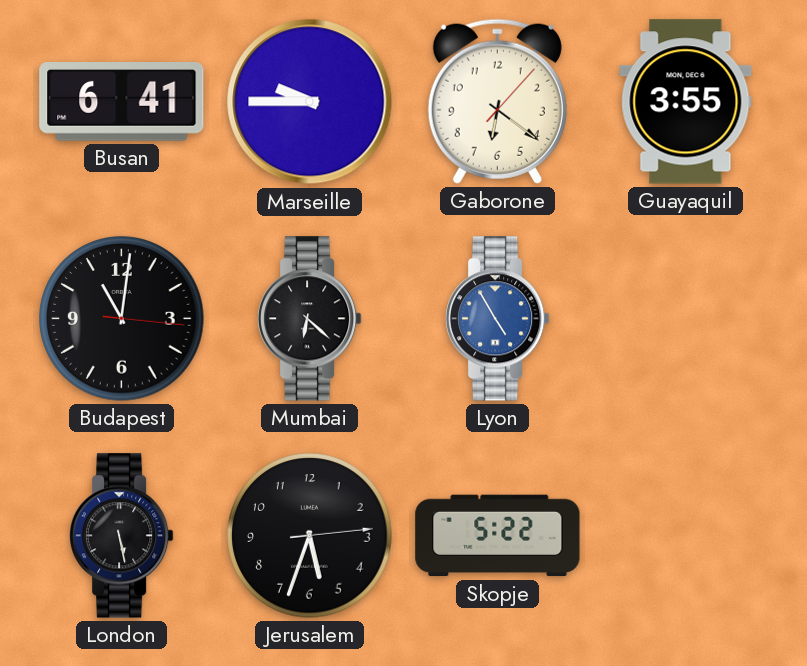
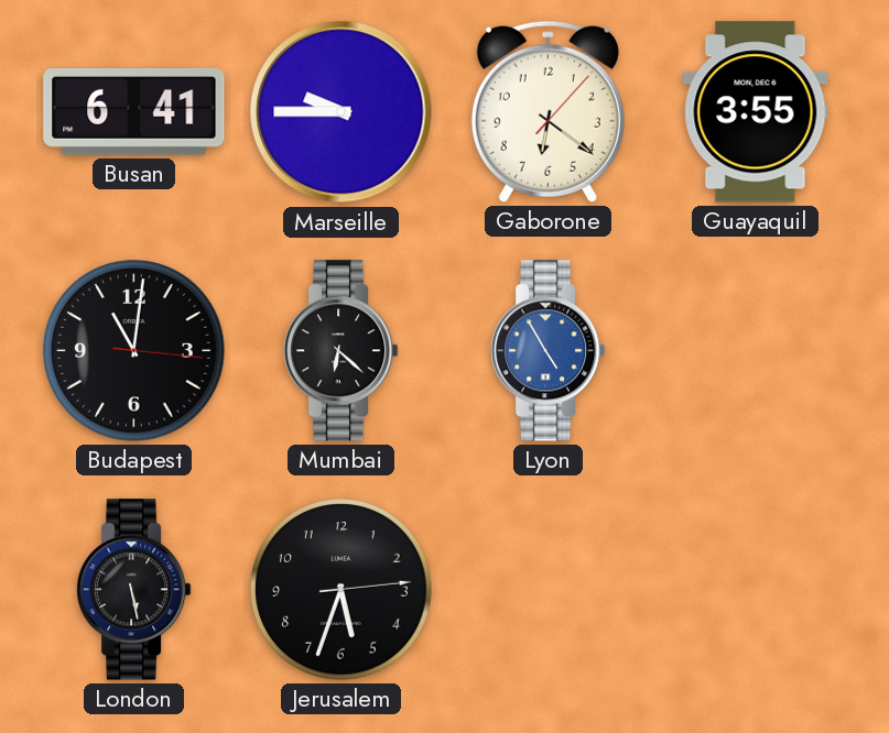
Skopje: 5:22 -> none (498, 536)
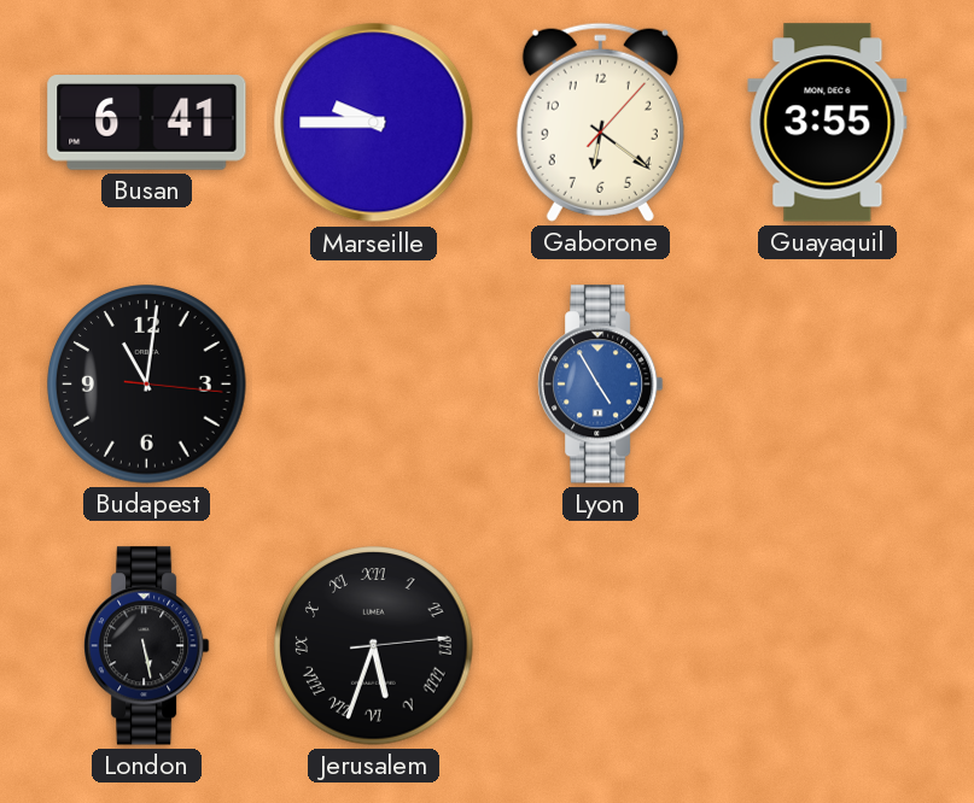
Mumbai: 6:22 -> none (341, 351)
Jerusalem numerals: Arabic -> Roman (374, 646)
